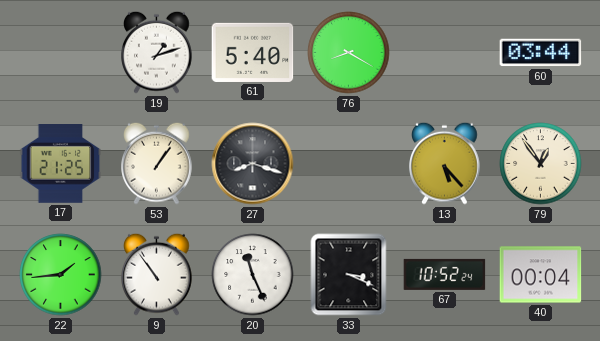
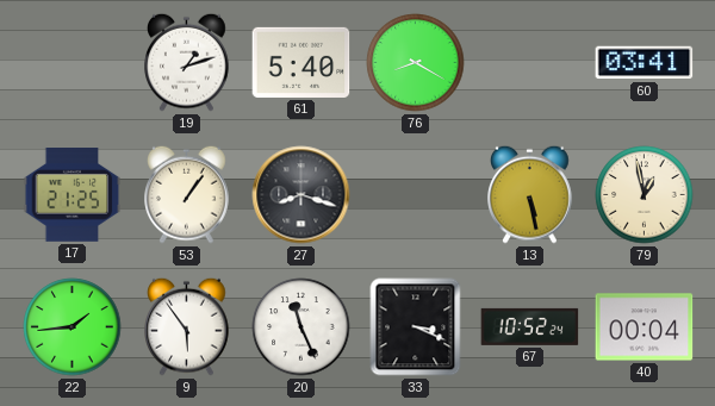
60: 03:44 -> 03:41 (645, 63)
13: 5:23 -> 5:28 (530, 194)
79: 12:54 -> 12:58 (645, 195)
9: 10:54 -> 5:54 (187, 326)
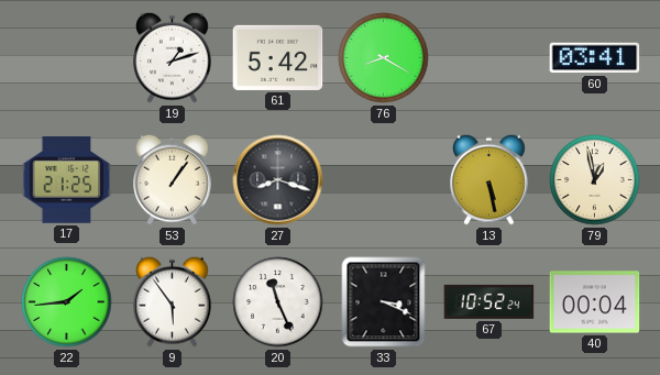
61: 5:40 -> 5:42 (278, 57)
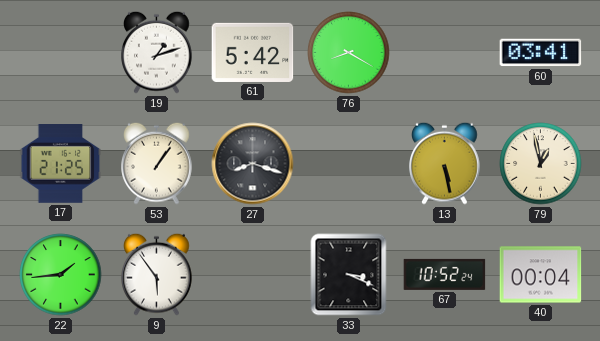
20: 11:26 -> none (278, 302)
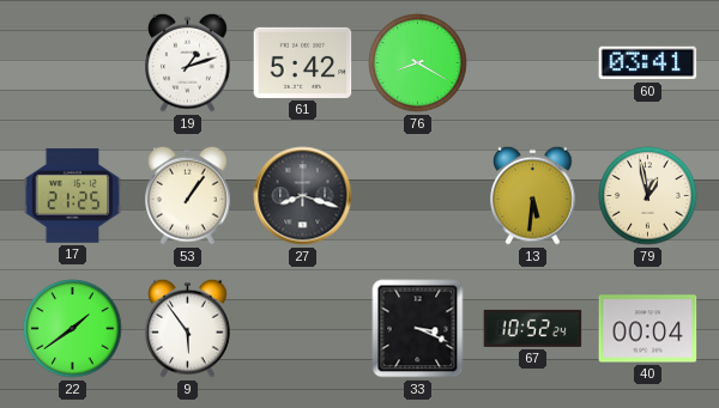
13: 5:28 -> 5:31 (533, 195)
22: 1:44 -> 1:39 (73, 329)
